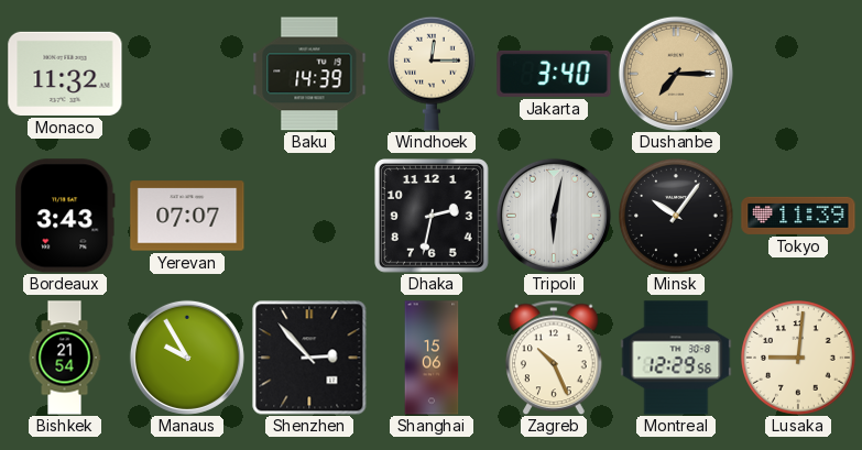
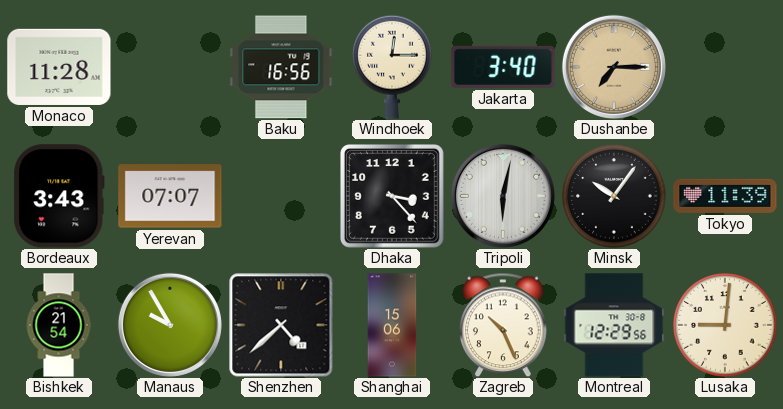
Monaco: 11:32 -> 11:28 (59, 67)
Baku: 14:39 -> 16:56 (281, 67)
Dhaka: 2:32 -> 3:23 (393, 197)
Shenzhen: 2:53 -> 4:38 (281, 325)
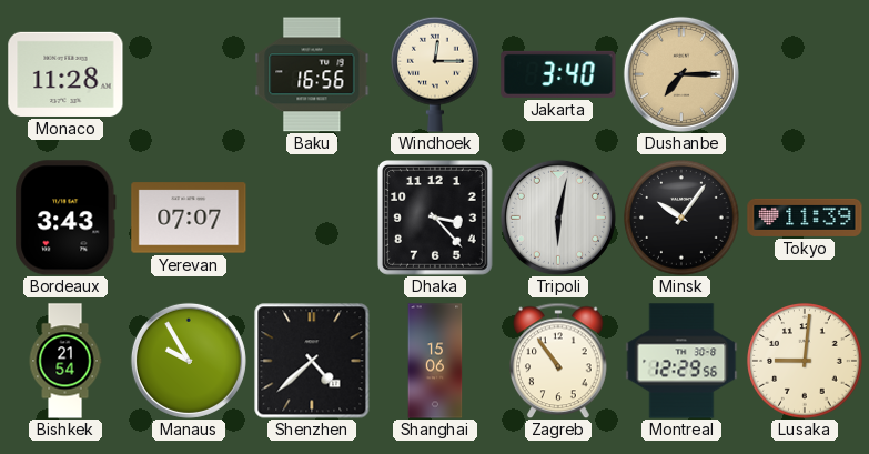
Zagreb: 10:26 -> 10:54 (558, 361)
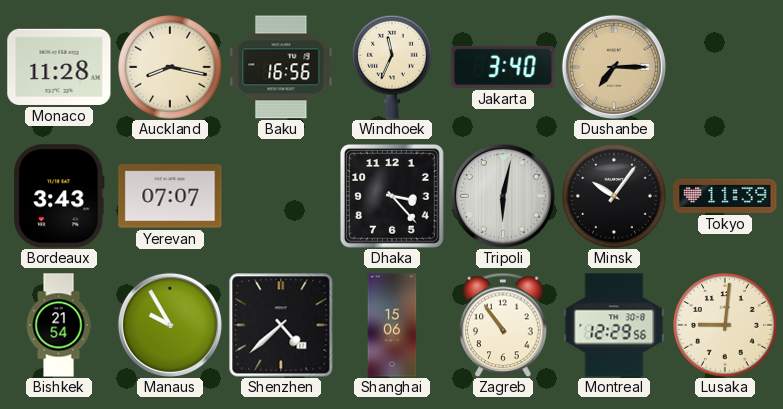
Auckland: none -> 8:17 (170, 67)
Windhoek: 12:15 -> 11:34 (393, 67)
